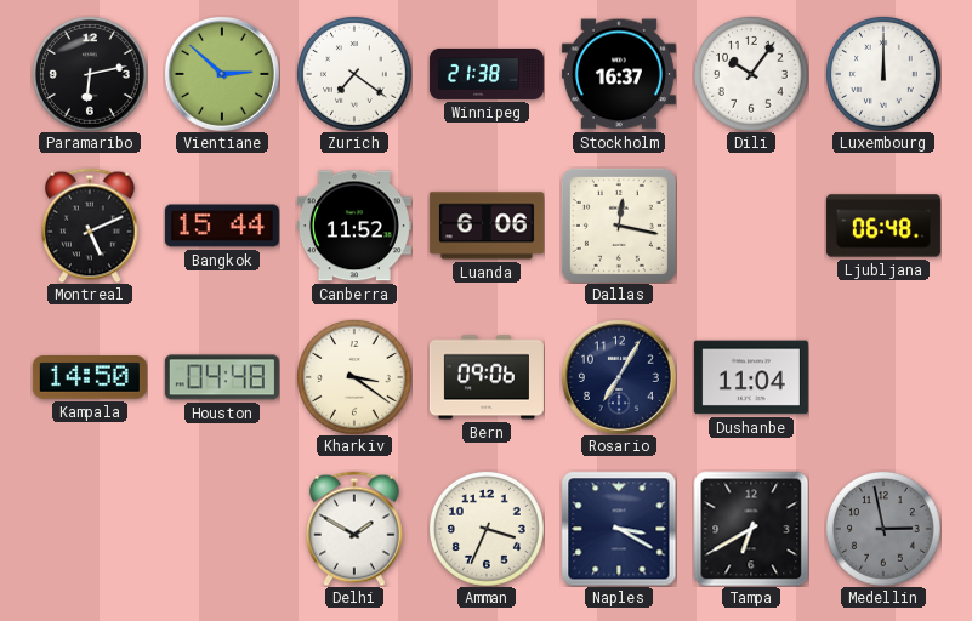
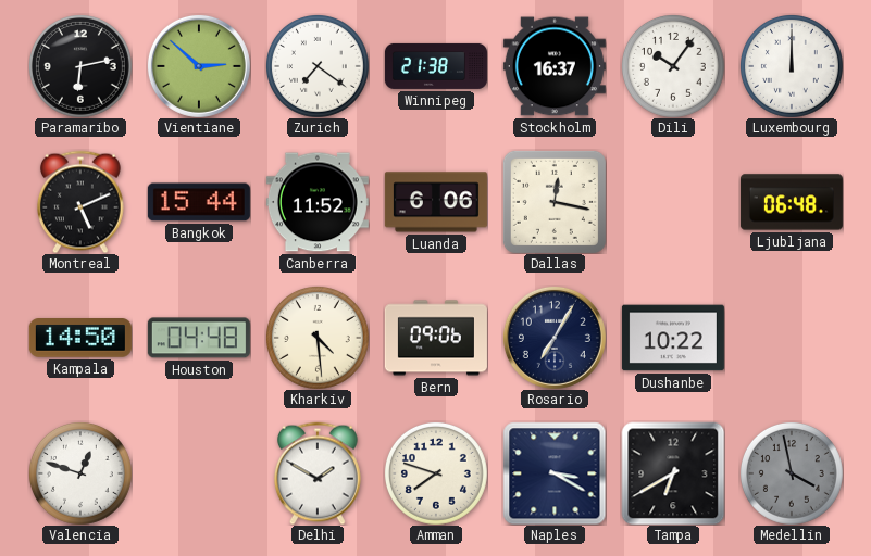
Kharkiv: 3:21 -> 4:29 (318, 338)
Dushanbe: 11:04 -> 10:22 (673, 338)
Valencia: none -> 12:48 (80, 473)
Amman: 3:34 -> 7:48 (436, 473)
Medellin: 2:58 -> 3:58 (792, 473)
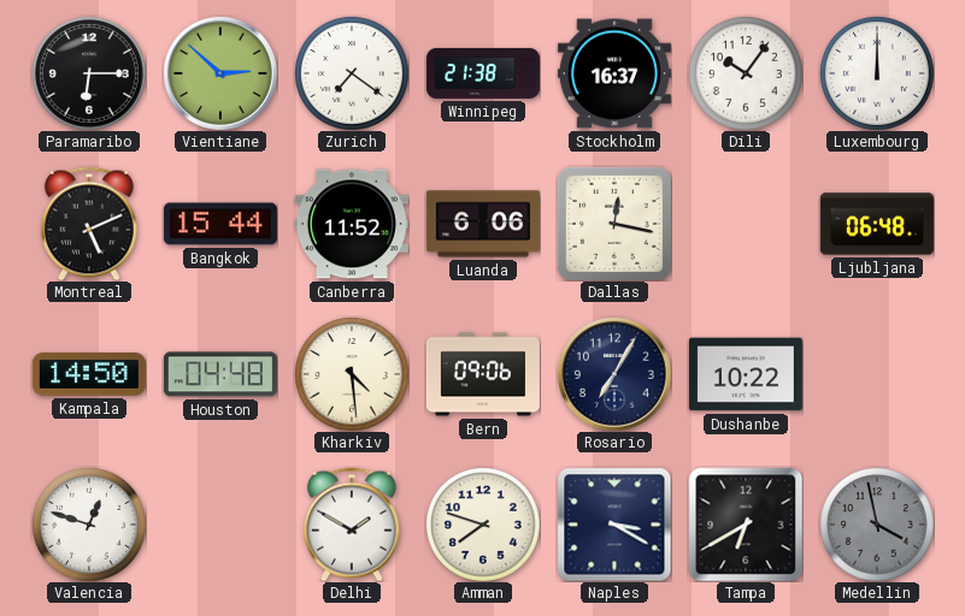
Paramaribo: 6:13 -> 6:15 (89, 73)
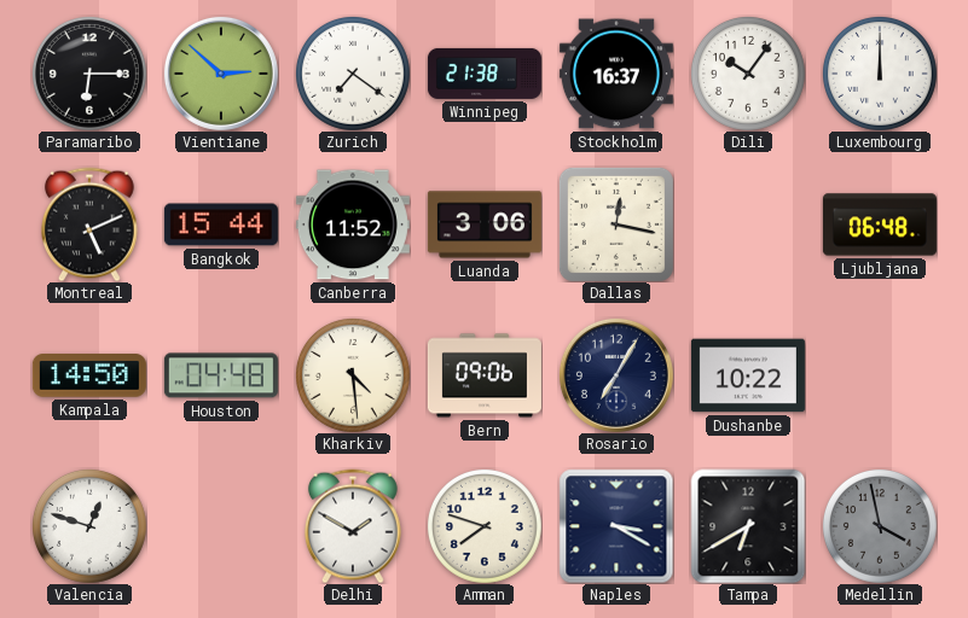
Luanda: 6:06 -> 3:06 (485, 225)
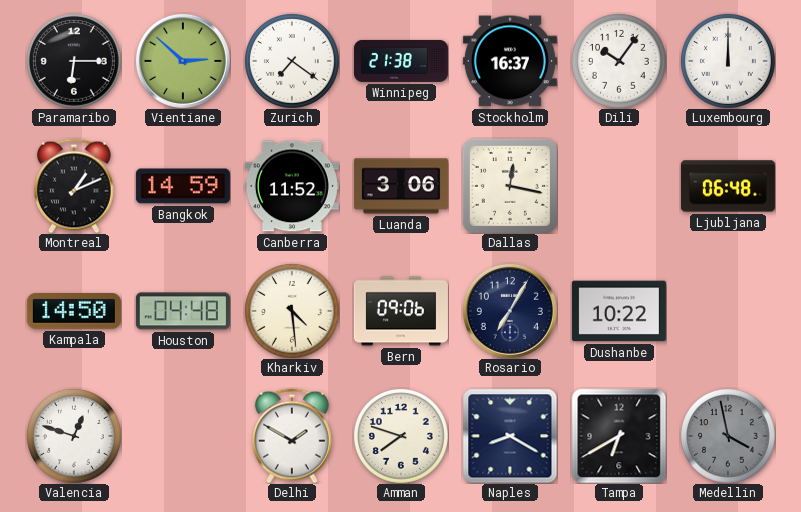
Montreal: 5:11 -> 1:11 (74, 186)
Bangkok: 15:44 -> 14:59 (183, 186)
Naples: 3:20 -> 8:20 (510, 436)
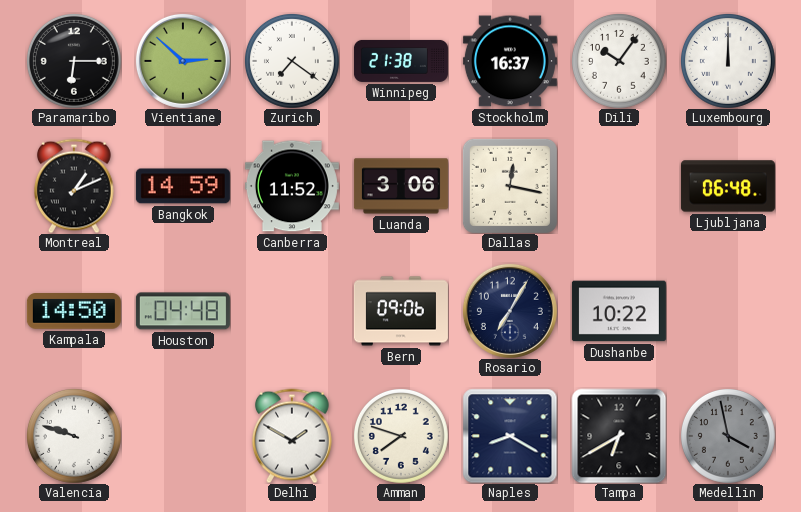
Kharkiv: 4:29 -> none (292, 311)
Valencia: 12:48 -> 9:48 (74, 436)
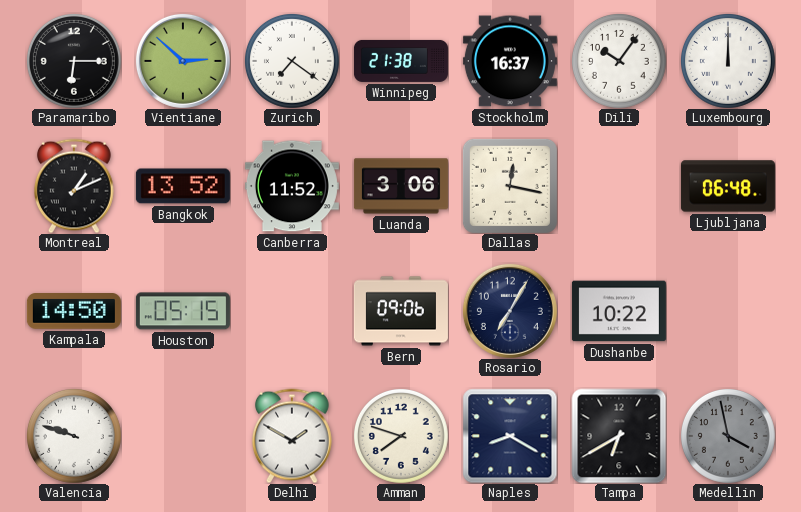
Bangkok: 14:59 -> 13:52 (183, 186)
Houston: 04:48 -> 05:15 (183, 311)
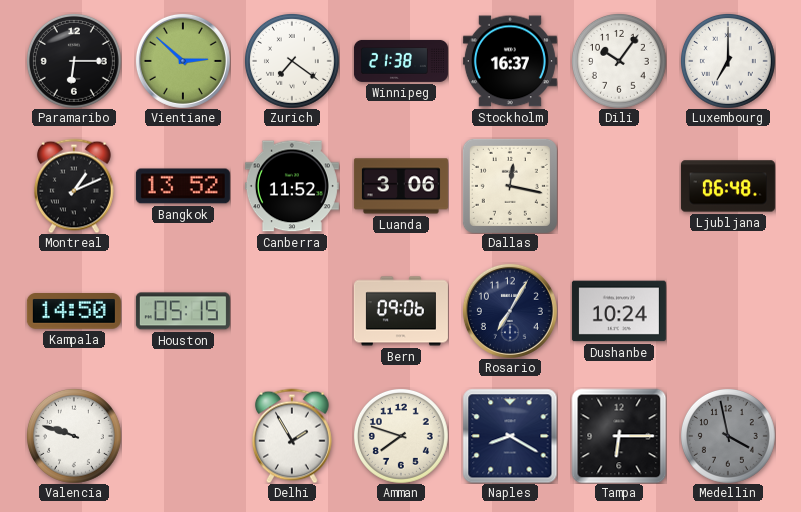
Luxembourg: 12:00 -> 7:00 (728, 61)
Dushanbe: 10:22 -> 10:24 (619, 311)
Delhi: 1:50 -> 1:55 (292, 436)
Tampa: 6:40 -> 6:15 (619, 436)
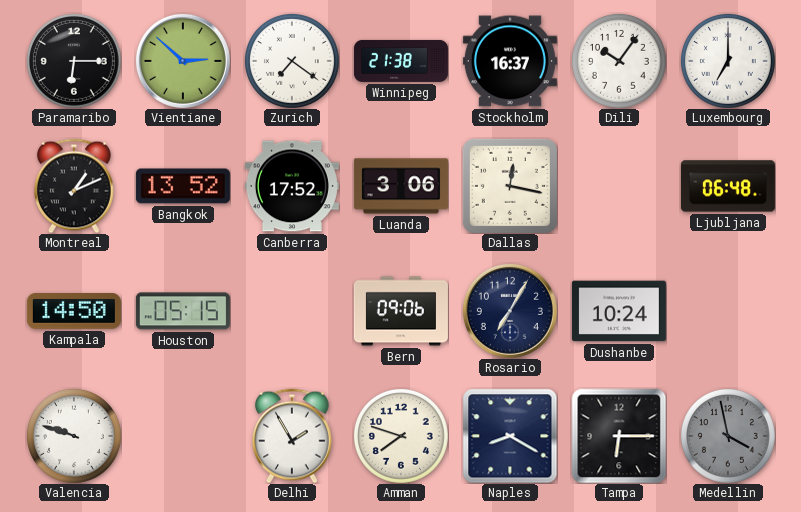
Canberra: 11:52 -> 17:52 (292, 186)
